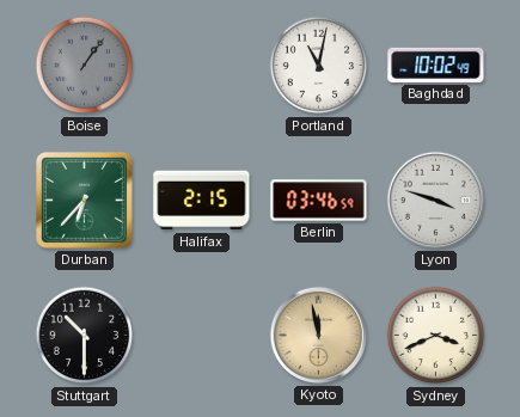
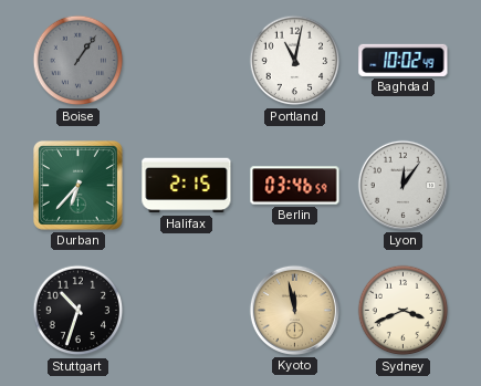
Lyon: 3:48 -> 12:06 (402, 185)
Stuttgart: 10:30 -> 10:33 (79, 311)
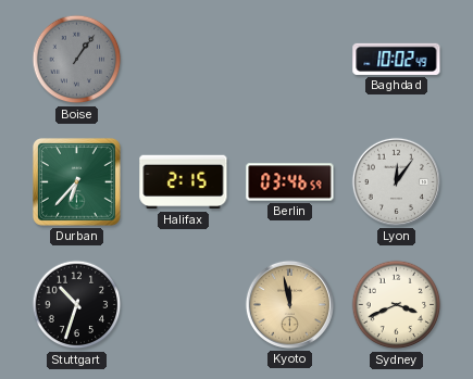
Portland: 11:02 -> none (295, 61)
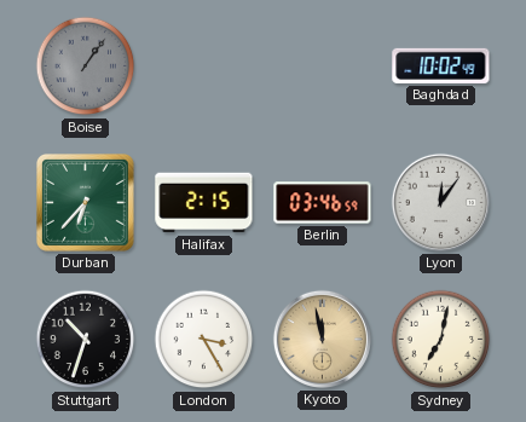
London: none -> 3:25 (204, 340)
Sydney: 3:41 -> 7:02 (441, 340)
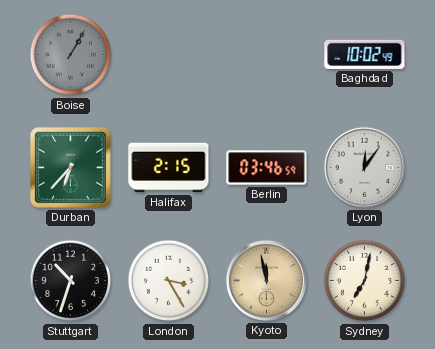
Boise: 1:06 -> 1:05 (71, 55)
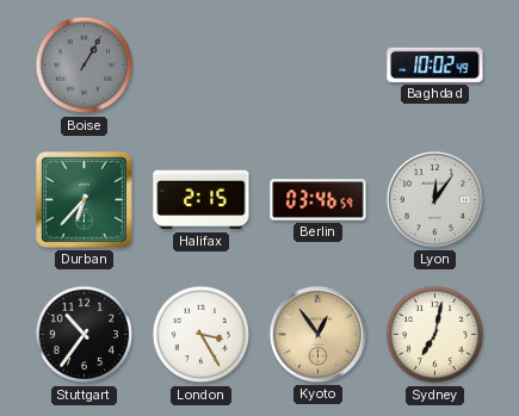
Stuttgart: 10:33 -> 10:36 (85, 335)
Kyoto: 11:58 -> 12:54 (317, 334)
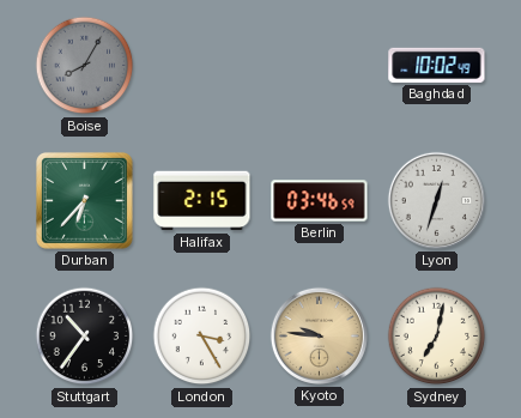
Boise: 1:05 -> 8:05 (85, 66)
Lyon: 12:06 -> 12:33 (436, 200)
Kyoto: 12:54 -> 9:46 (319, 335)
